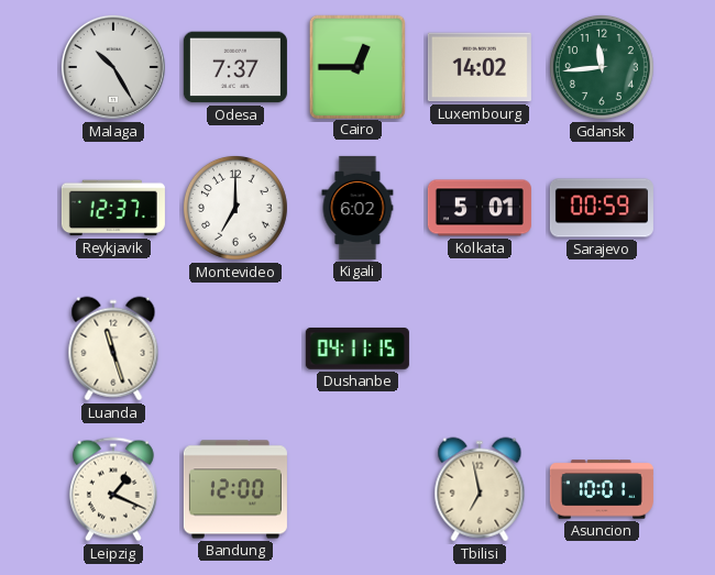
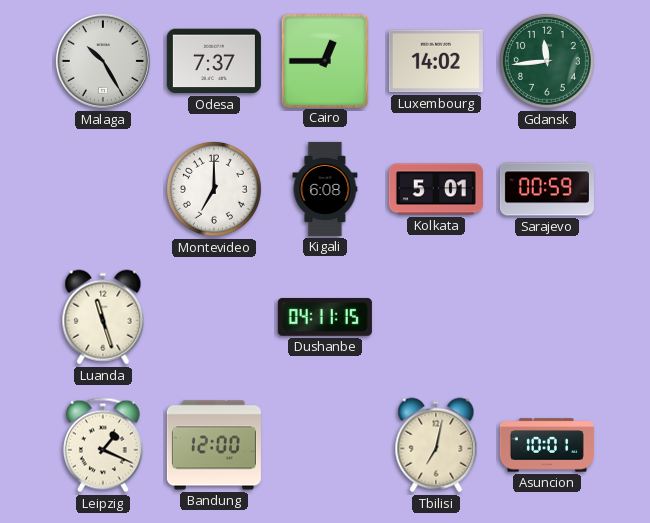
Reykjavik: 12:37 -> none (113, 208)
Kigali: 6:02 -> 6:08 (325, 189)
Tbilisi: 6:58 -> 7:02 (436, 445)
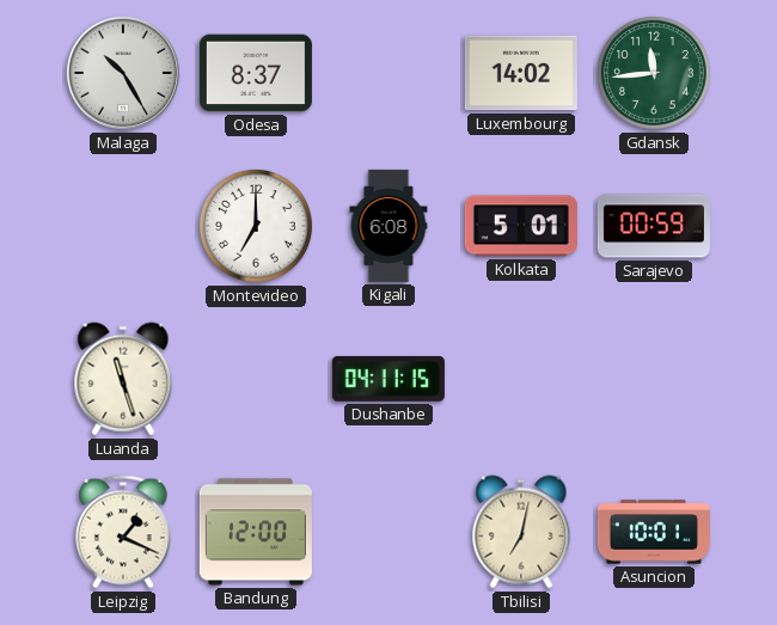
Odesa: 7:37 -> 8:37 (256, 73)
Cairo: 12:45 -> none (324, 60)
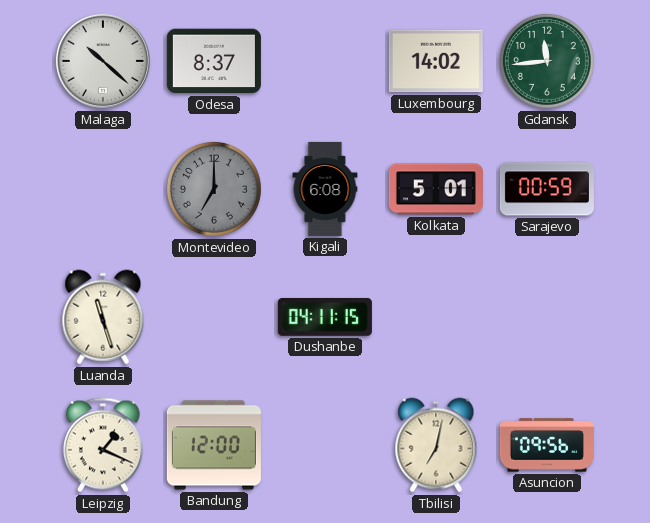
Malaga: 10:25 -> 10:22 (103, 61)
Montevideo dial: white -> grey (214, 189)
Asuncion: 10:01 -> 09:56 (547, 445)
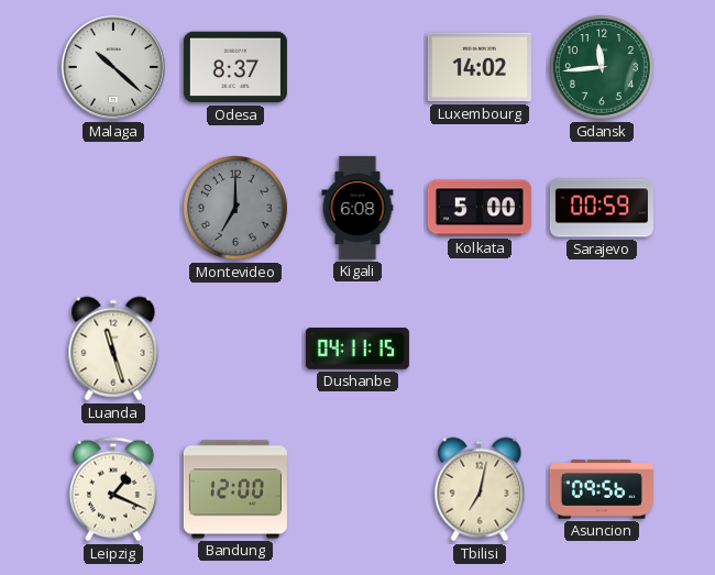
Kolkata: 5:01 -> 5:00 (480, 208)
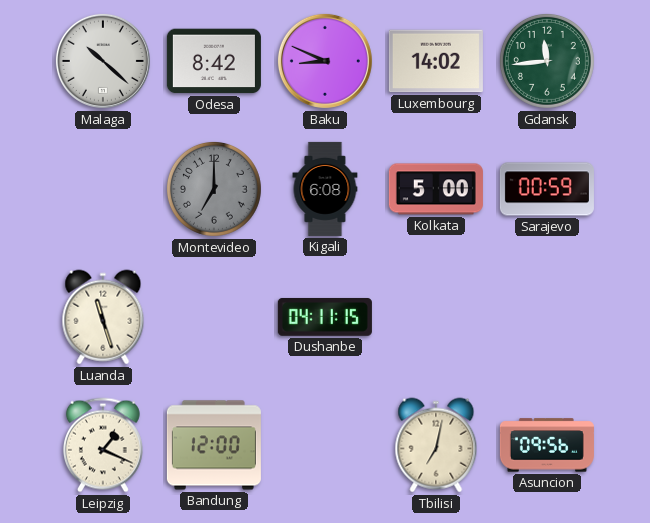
Odesa: 8:37 -> 8:42 (214, 61)
Baku: none -> 8:49 (325, 61)
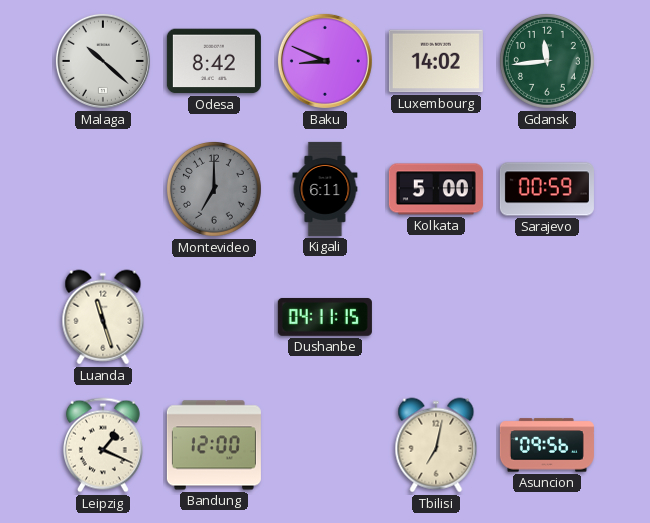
Kigali: 6:08 -> 6:11 (325, 189)
